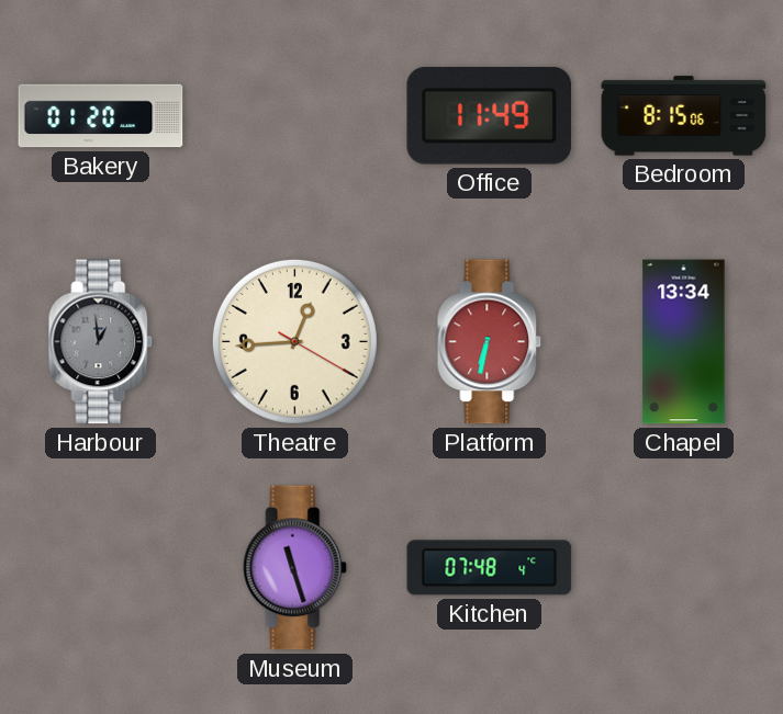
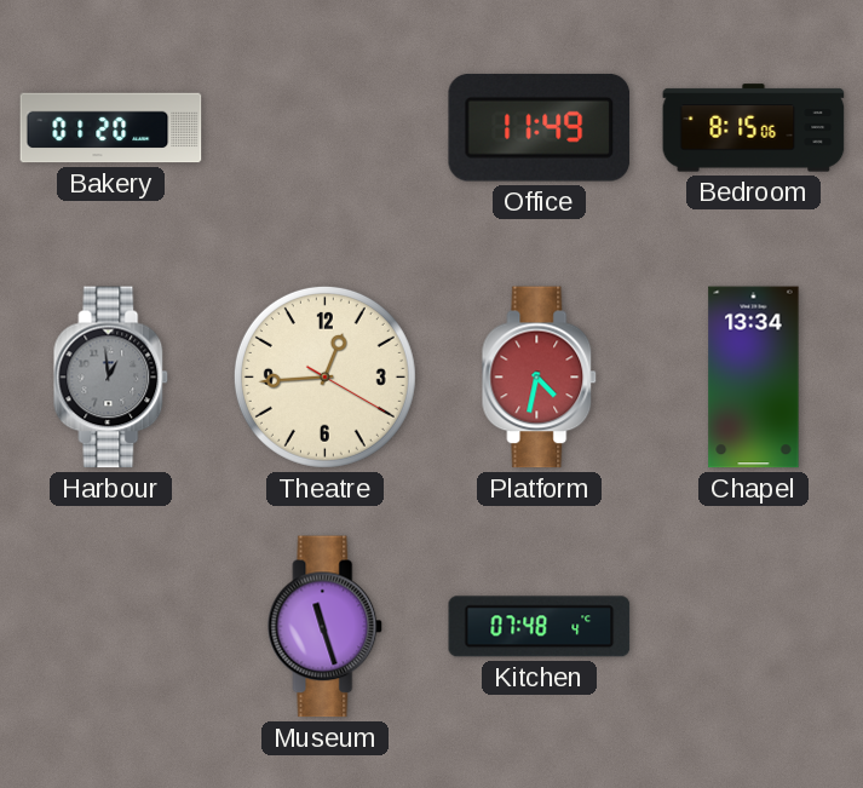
Platform: 6:32 -> 4:32 (540, 378)
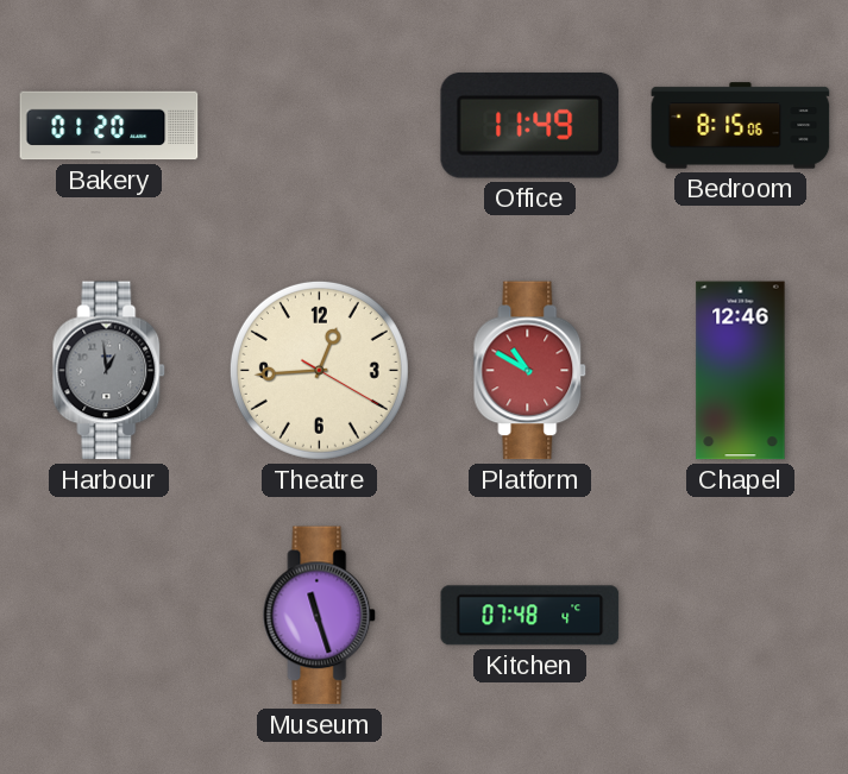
Platform: 4:32 -> 10:50 (530, 371)
Chapel: 13:34 -> 12:46 (741, 371)
